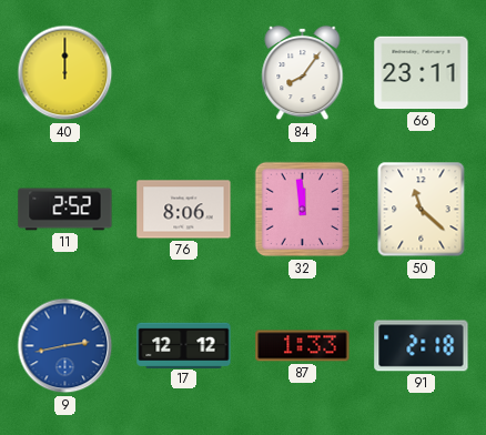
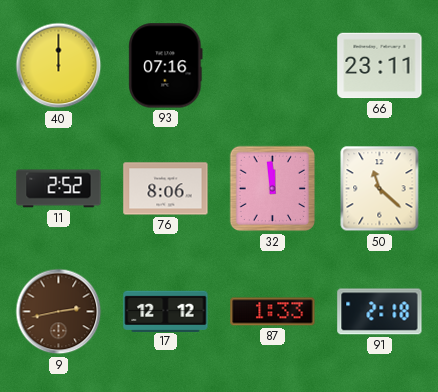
93: none -> 07:16 (166, 66)
84: 8:06 -> none (303, 73)
9 dial: blue -> brown (59, 312)
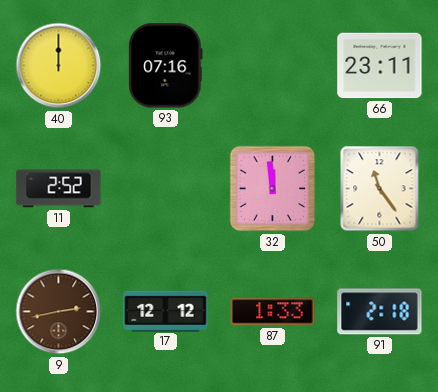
76: 8:06 -> none (166, 189)
50: 11:22 -> 11:24 (380, 189)
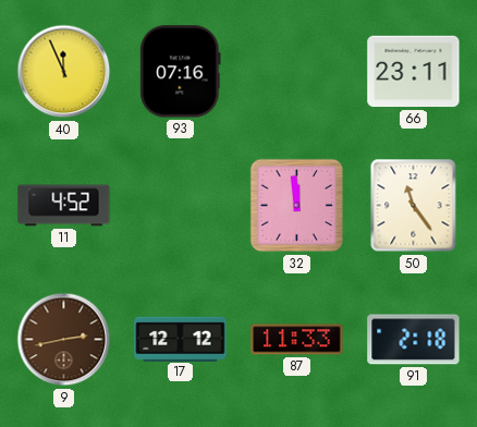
40: 12:00 -> 11:56 (64, 72)
11: 2:52 -> 4:52 (64, 206)
87: 1:33 -> 11:33 (297, 340)
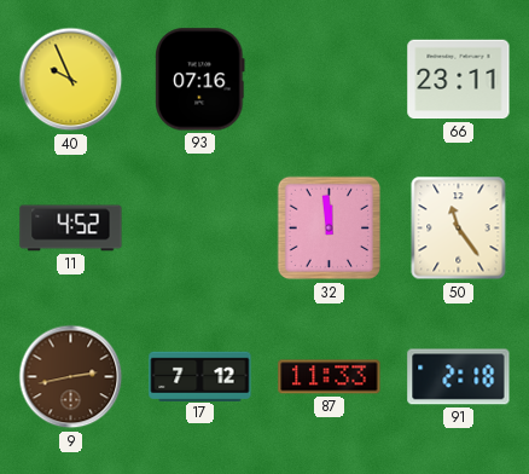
40: 11:56 -> 9:56 (71, 80)
17: 12:12 -> 7:12 (200, 376)
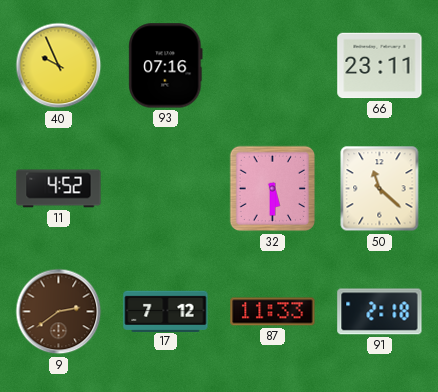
32: 11:59 -> 5:30 (273, 189)
50: 11:24 -> 11:22 (380, 189)
9: 2:43 -> 2:39 (59, 312)
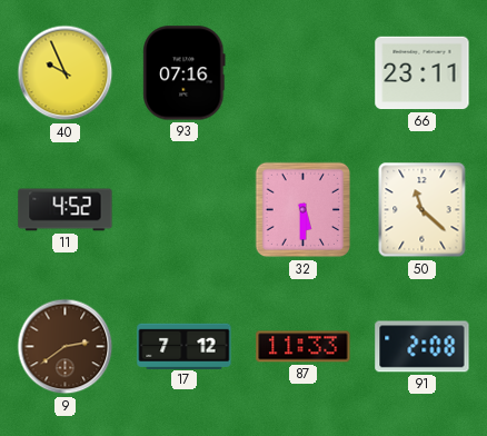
91: 2:18 -> 2:08 (423, 347)
